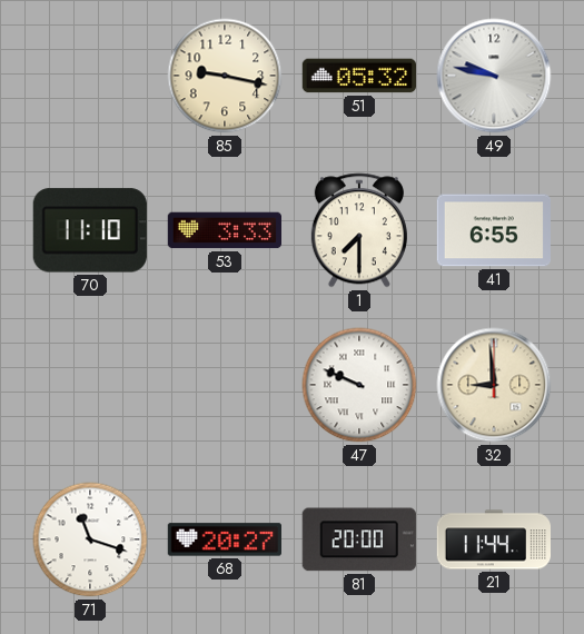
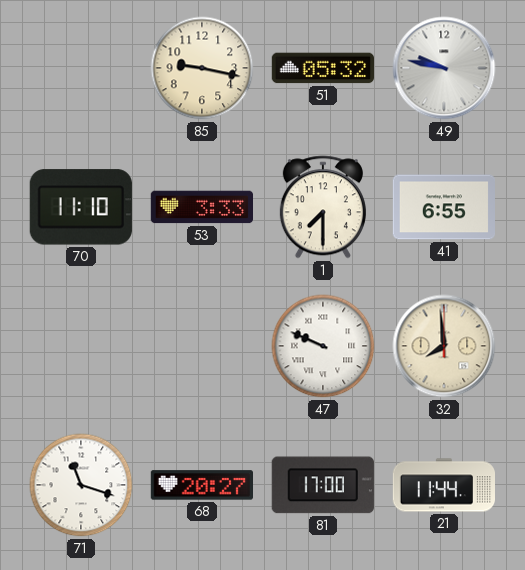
32: 8:59 -> 7:59 (444, 346)
81: 20:00 -> 17:00 (323, 485)
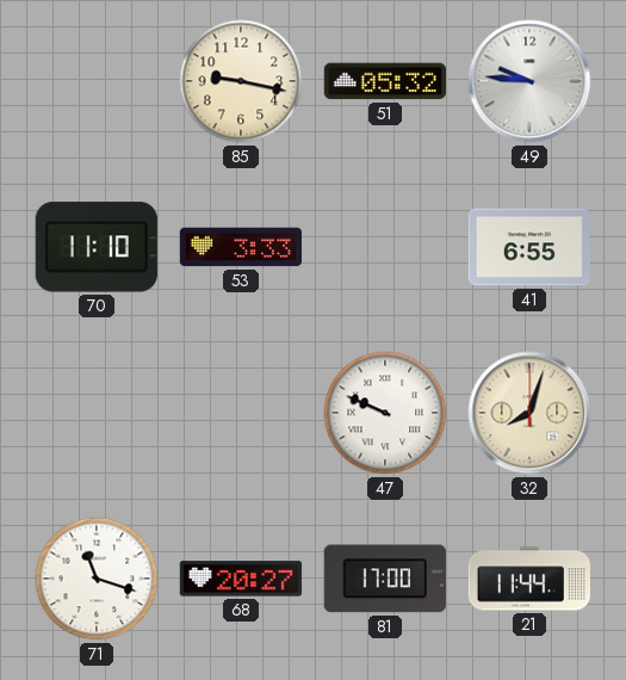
49: 9:47 -> 9:46 (529, 81)
1: 7:30 -> none (323, 207)
32: 7:59 -> 8:03 (529, 413)
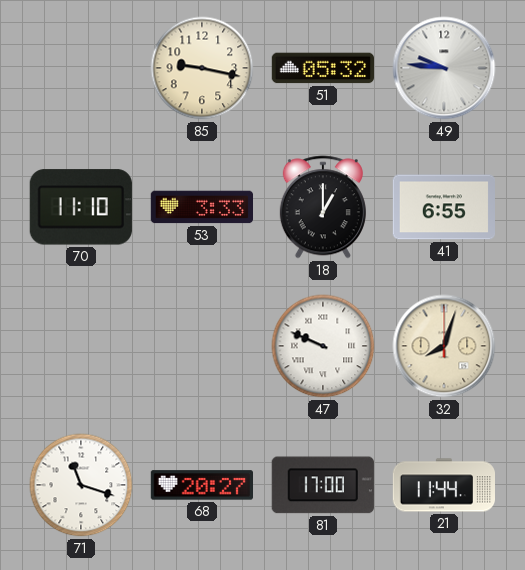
18: none -> 1:00 (323, 207)
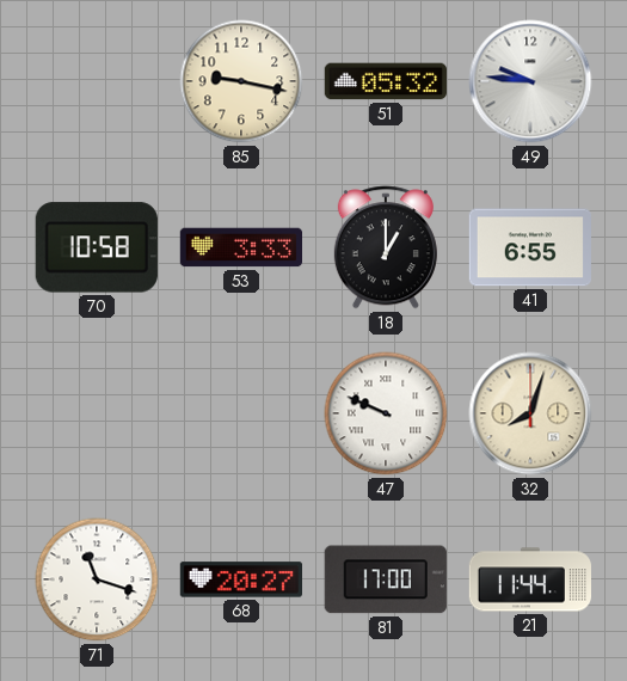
70: 11:10 -> 10:58 (97, 247)
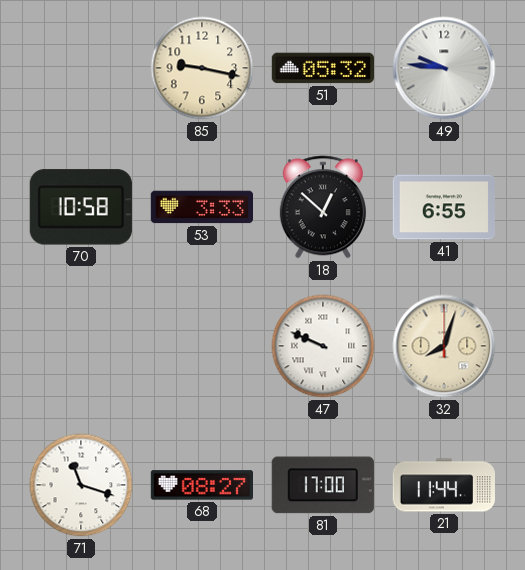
18: 1:00 -> 12:52 (323, 207)
68: 20:27 -> 08:27 (201, 485)
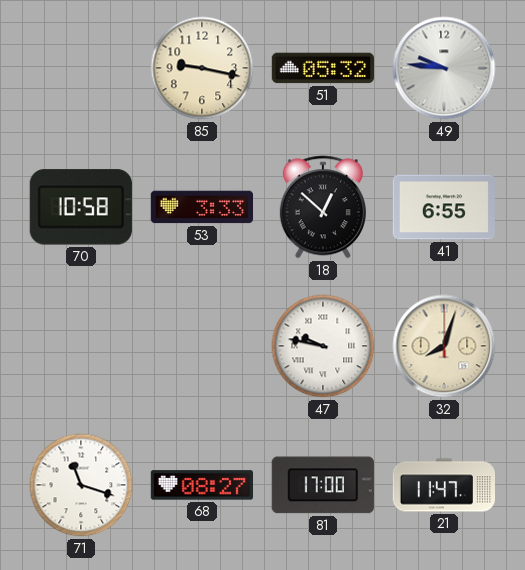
47: 9:49 -> 9:47 (323, 346)
21: 11:44 -> 11:47 (443, 485)
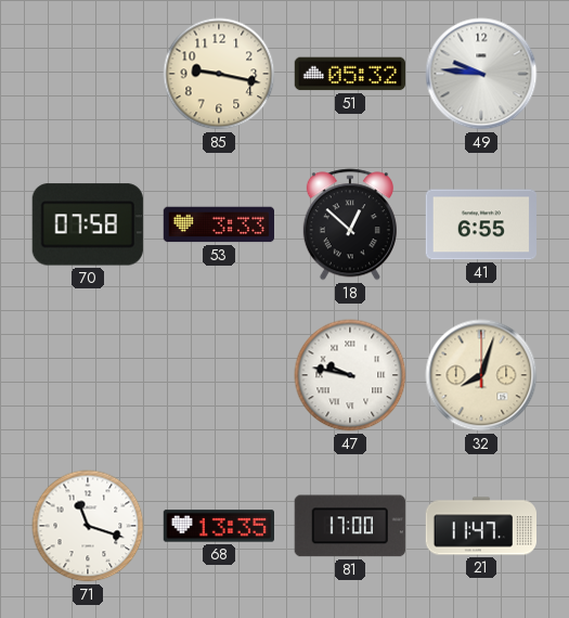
70: 10:58 -> 07:58 (88, 224)
68: 08:27 -> 13:35 (218, 526)
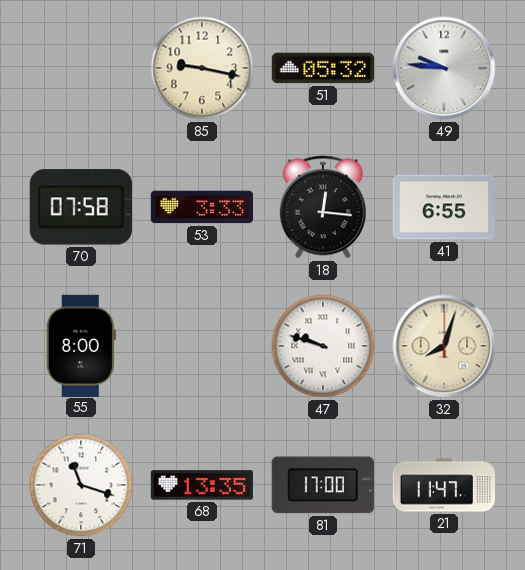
18: 12:52 -> 12:16 (323, 207)
55: none -> 8:00 (81, 345)
47: 9:47 -> 9:48 (323, 346)
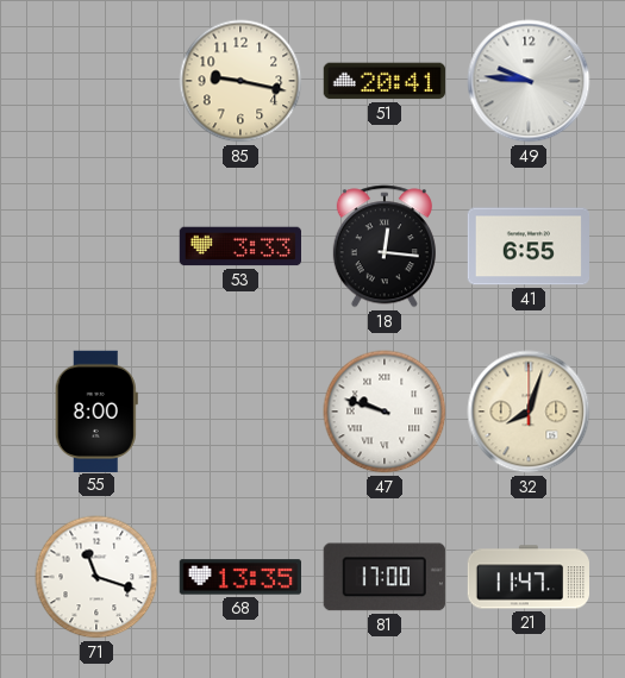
51: 05:32 -> 20:41 (383, 81)
70: 07:58 -> none (81, 207)
